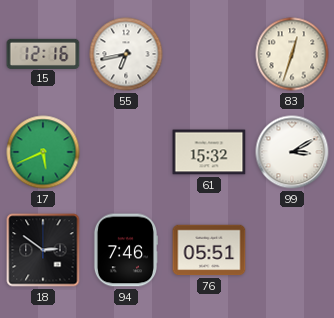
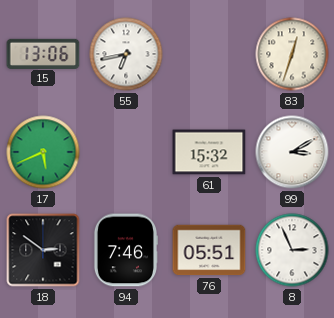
15: 12:16 -> 13:06 (43, 53)
8: none -> 2:56 (292, 250)
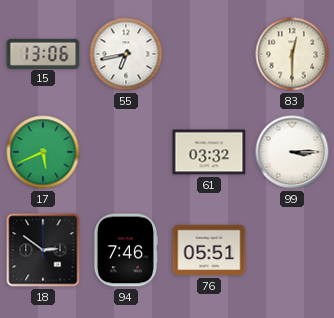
83: 12:33 -> 12:30 (292, 54)
61: 15:32 -> 03:32 (209, 152)
99: 3:10 -> 3:15 (292, 152)
8: 2:56 -> none (292, 250)
